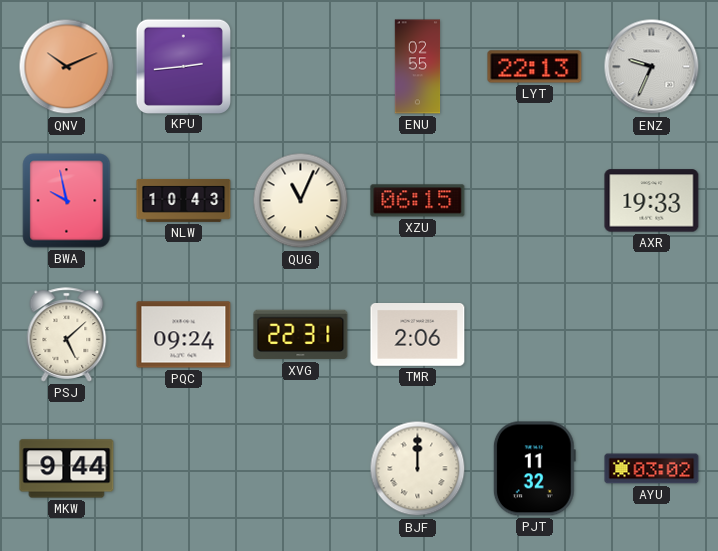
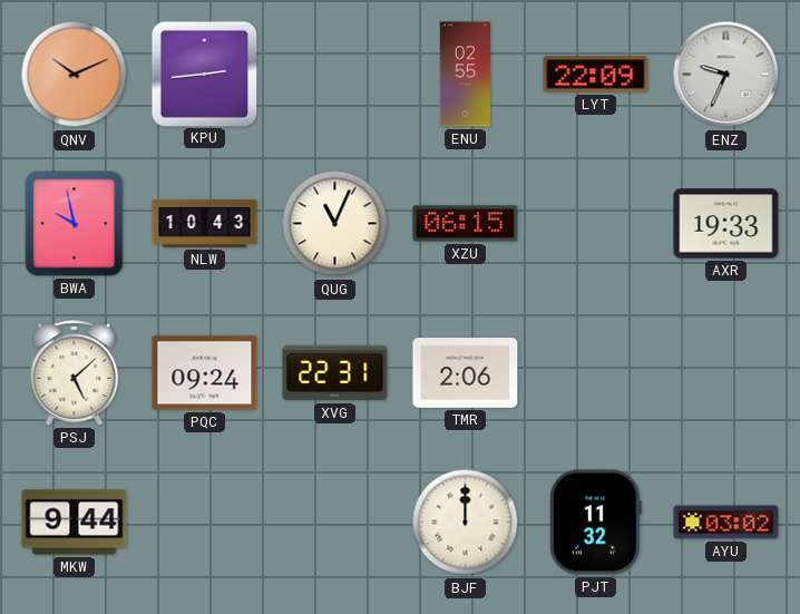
LYT: 22:13 -> 22:09 (596, 75)
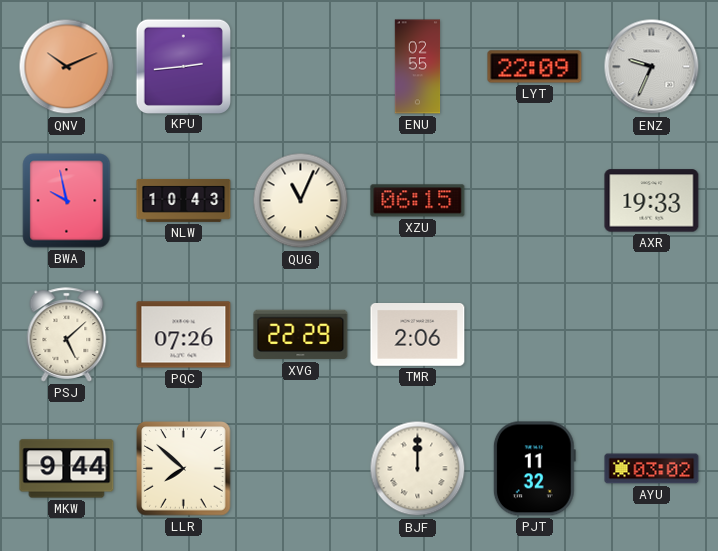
PQC: 09:24 -> 07:26 (184, 335)
XVG: 22:31 -> 22:29 (301, 335)
LLR: none -> 7:52 (184, 469)
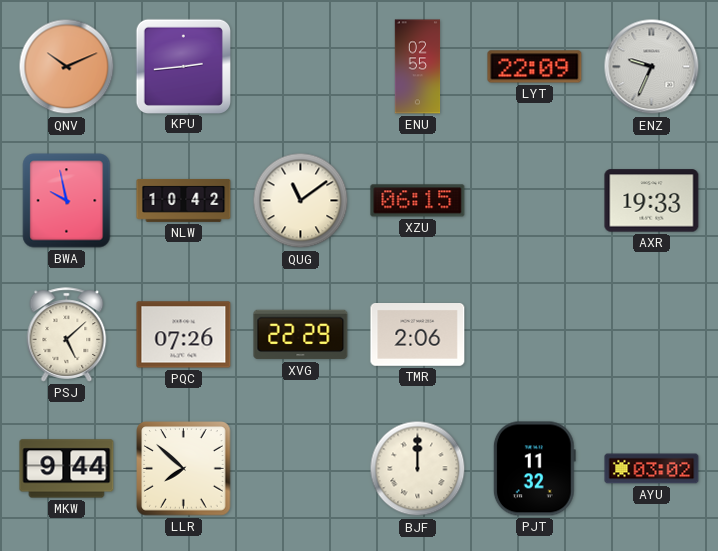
NLW: 10:43 -> 10:42 (184, 200)
QUG: 11:04 -> 11:09 (301, 201)
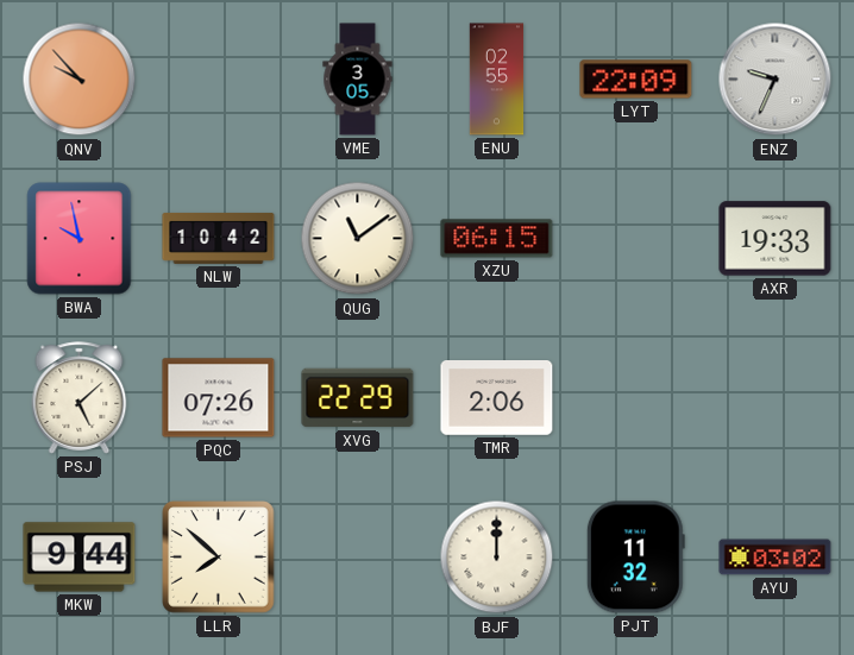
QNV: 10:11 -> 9:53 (80, 80)
KPU: 2:44 -> none (183, 66)
VME: none -> 3:05 (358, 80)
